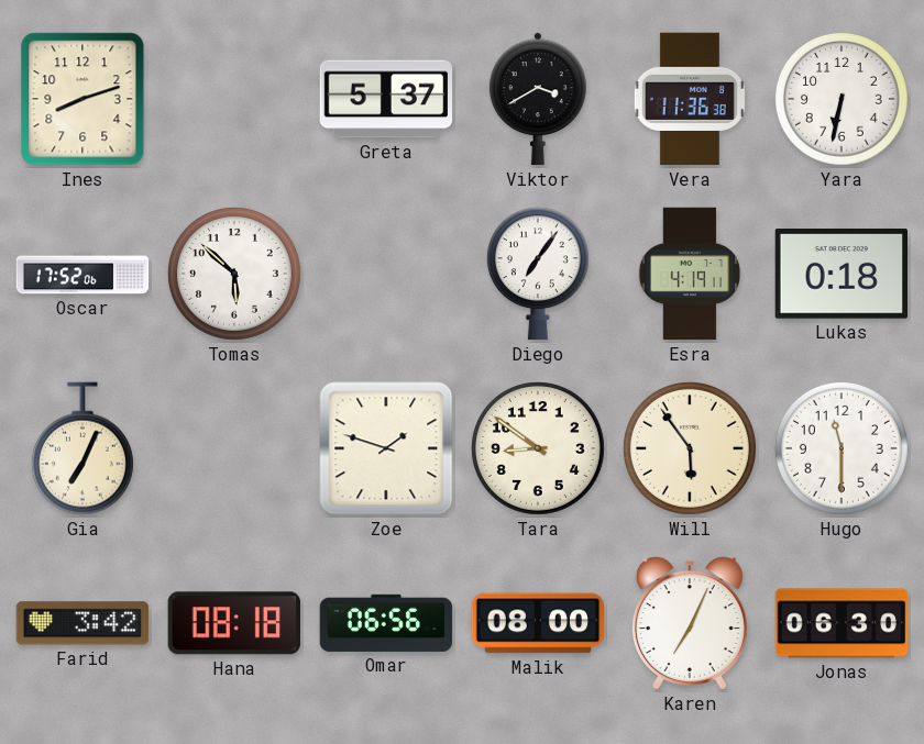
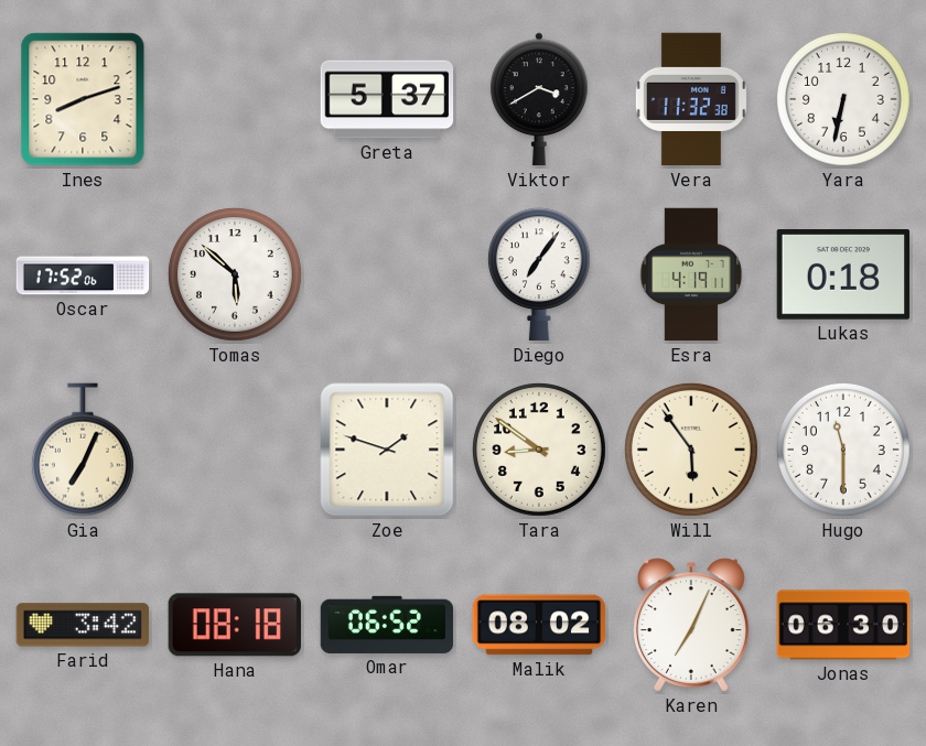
Vera: 11:36 -> 11:32 (691, 99)
Omar: 06:56 -> 06:52 (387, 625)
Malik: 08:00 -> 08:02 (539, 625)
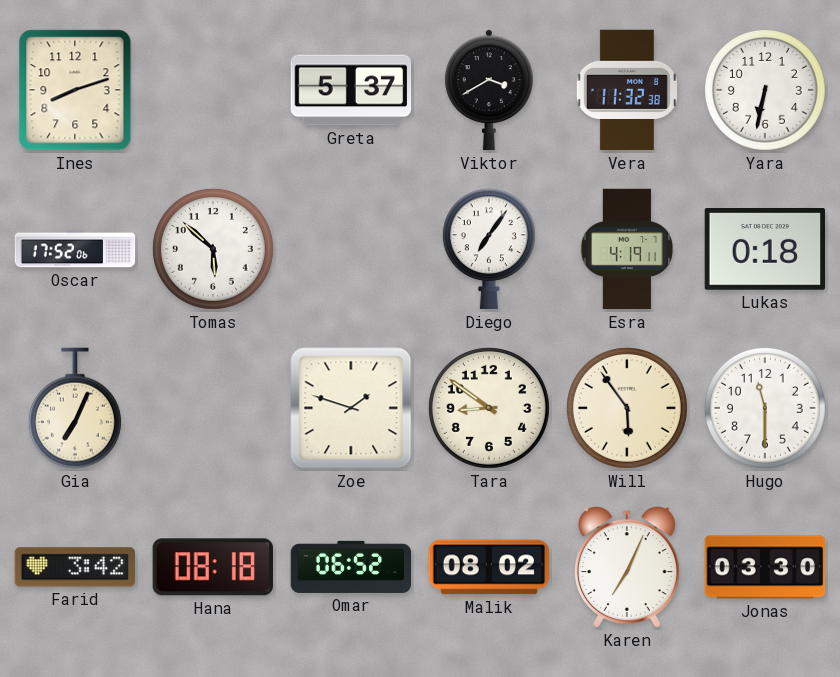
Jonas: 06:30 -> 03:30 (765, 567)
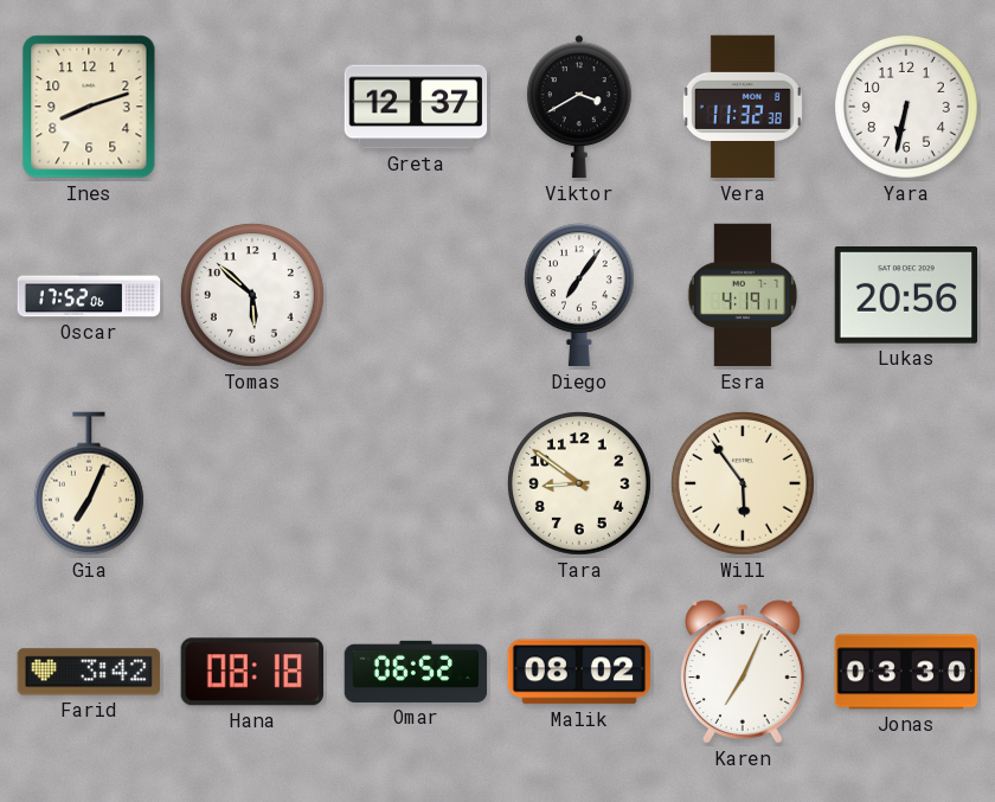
Greta: 5:37 -> 12:37 (416, 107)
Lukas: 0:18 -> 20:56 (905, 296)
Zoe: 1:48 -> none (351, 408)
Hugo: 11:30 -> none (765, 408)
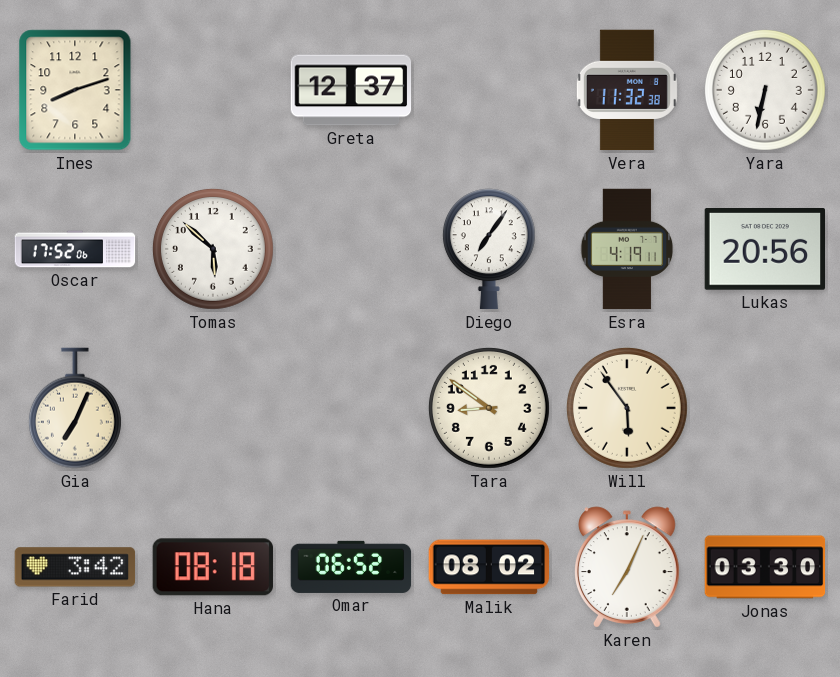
Viktor: 3:40 -> none (579, 107)
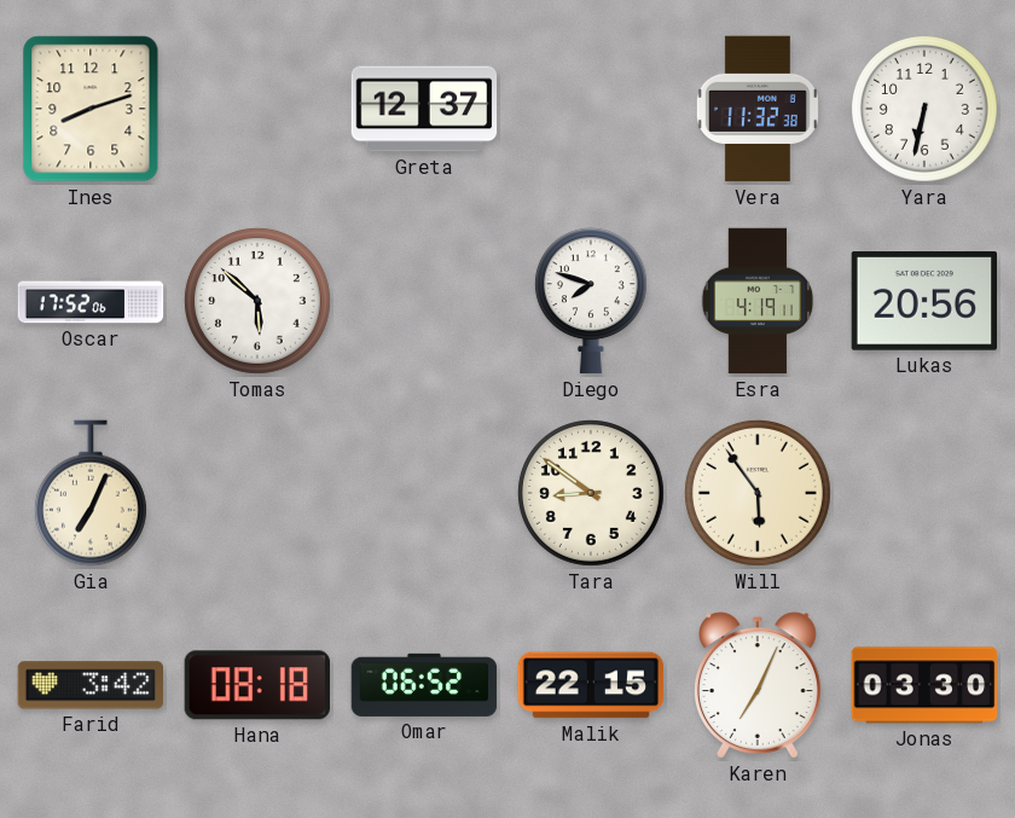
Diego: 7:06 -> 7:48 (591, 301)
Malik: 08:02 -> 22:15 (591, 685)
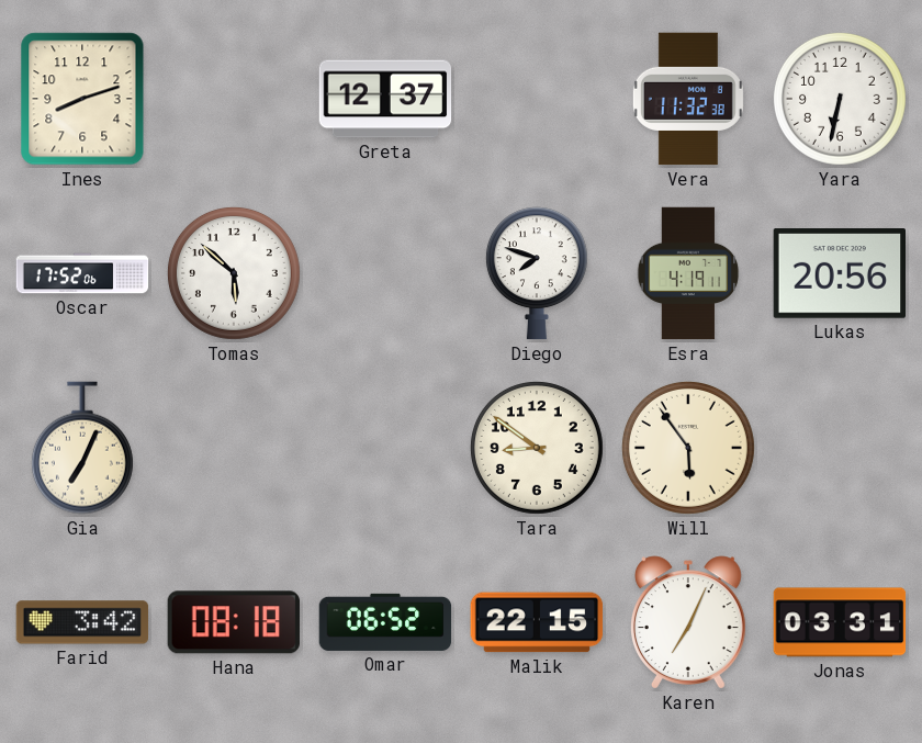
Jonas: 03:30 -> 03:31 (840, 622)
